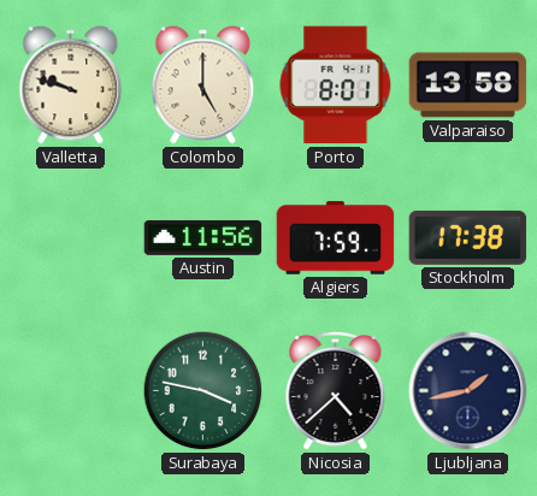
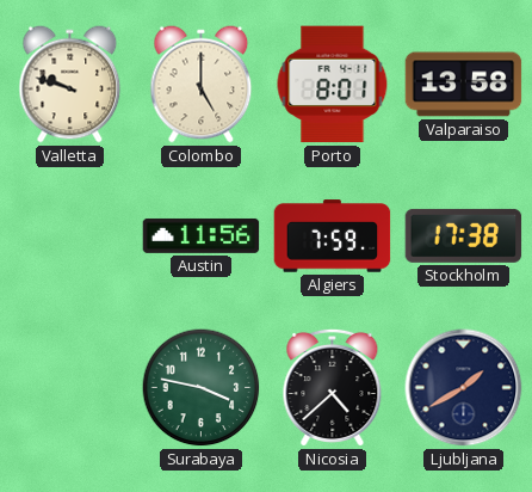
Ljubljana: 1:43 -> 1:40 (464, 388)
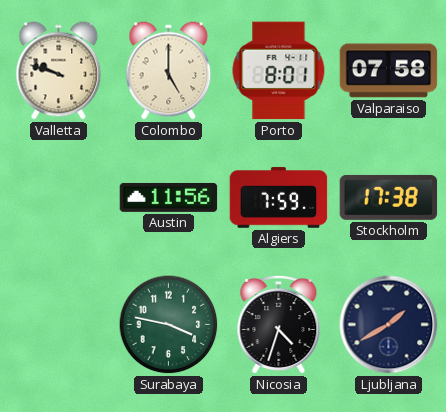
Valparaiso: 13:58 -> 07:58 (389, 71)
Nicosia: 4:38 -> 4:33 (279, 324)
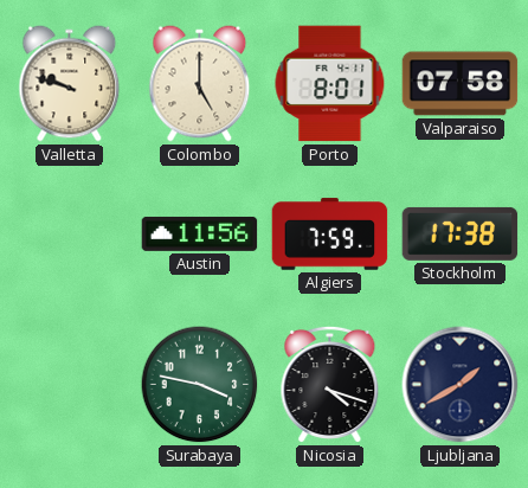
Nicosia: 4:33 -> 4:18 (330, 384)
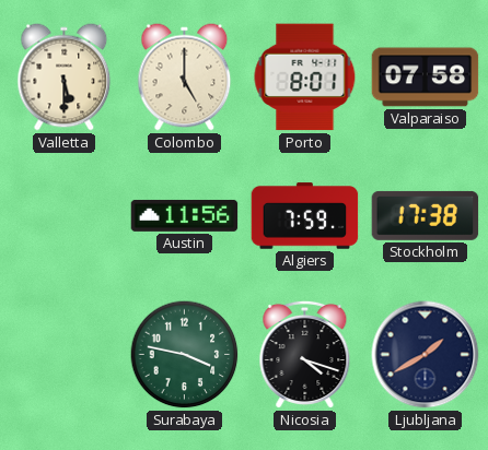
Valletta: 9:48 -> 5:30 (65, 78)
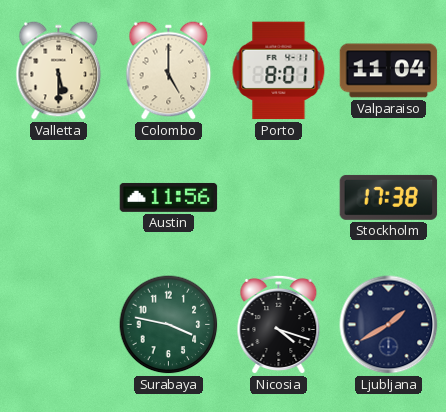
Valparaiso: 07:58 -> 11:04 (389, 71)
Algiers: 7:59 -> none (305, 216)
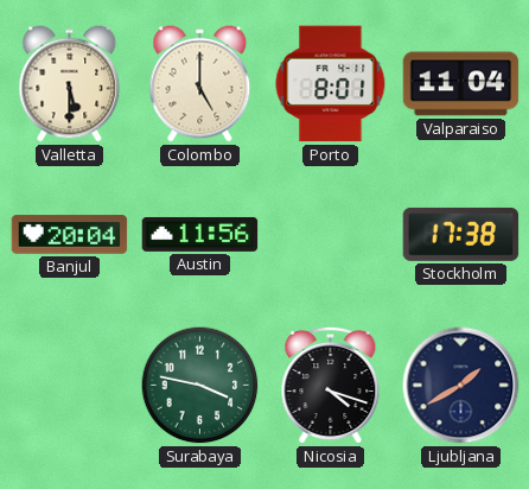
Banjul: none -> 20:04 (70, 235)
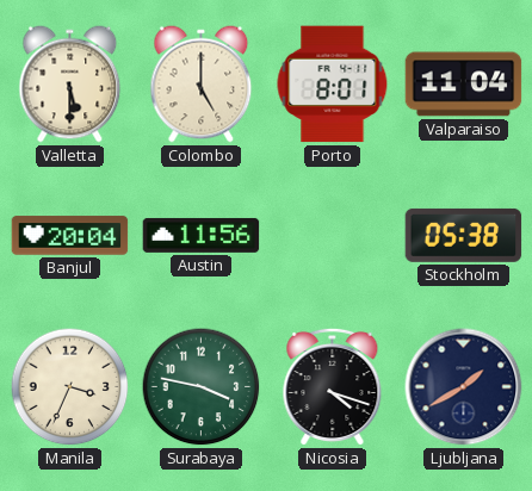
Stockholm: 17:38 -> 05:38 (464, 235)
Manila: none -> 3:34 (70, 387)
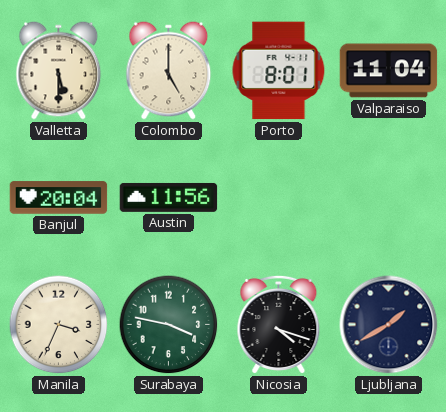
Stockholm: 05:38 -> none (464, 235)
